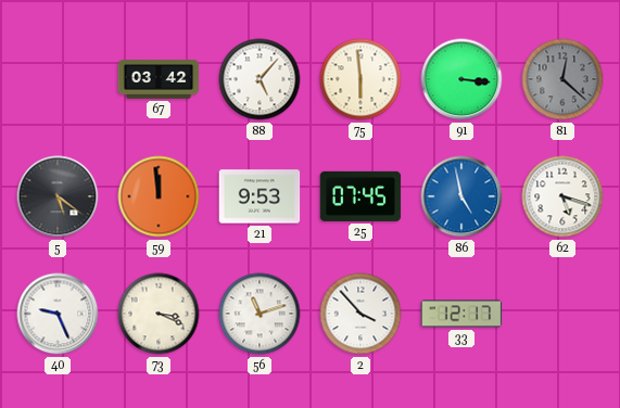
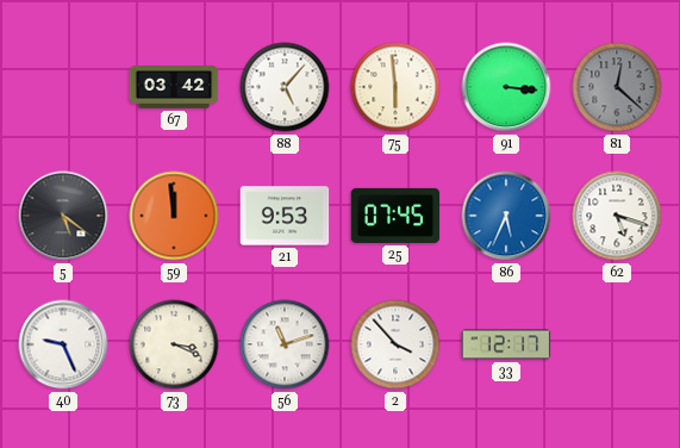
86: 4:58 -> 5:34 (506, 216)
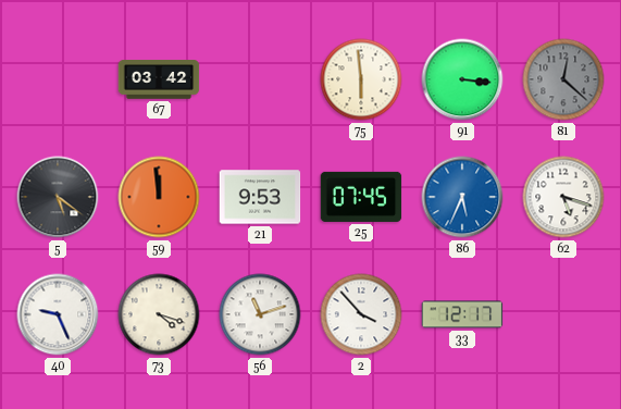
88: 5:07 -> none (285, 87)
73: 3:19 -> 4:18 (159, 314)
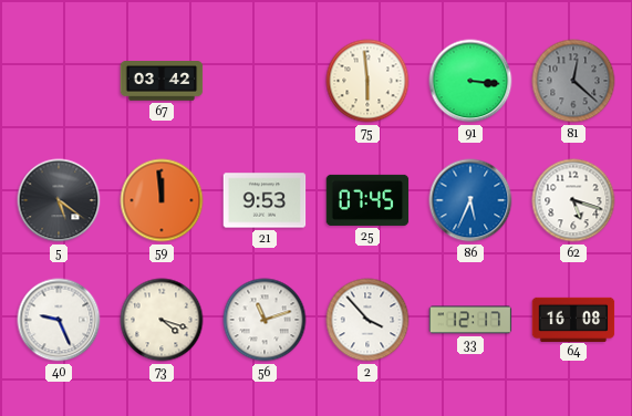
64: none -> 16:08 (573, 319)
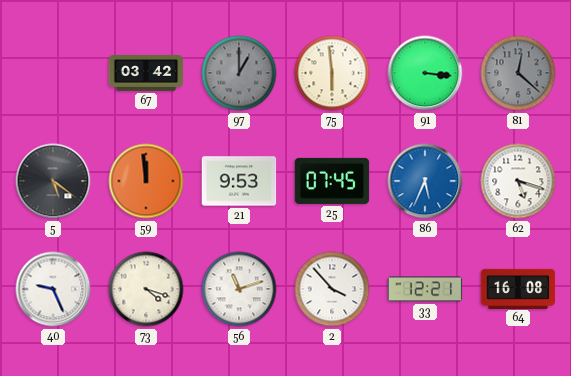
97: none -> 1:00 (239, 73)
33: 12:17 -> 12:21 (425, 289)
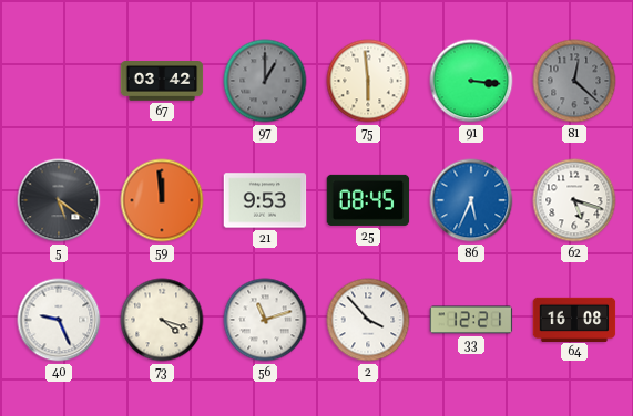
25: 07:45 -> 08:45 (368, 200)
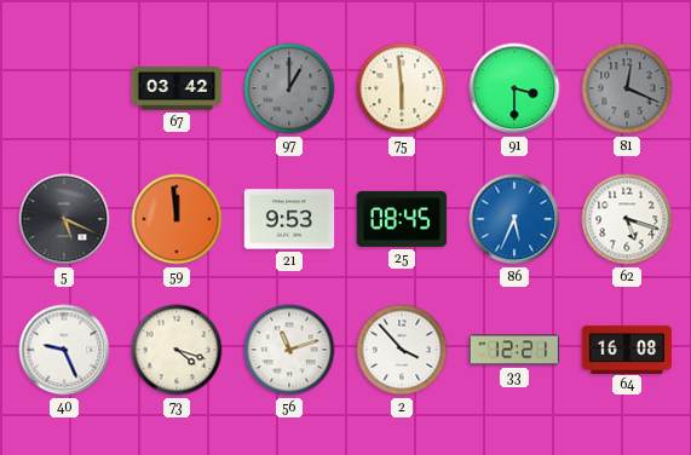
91: 3:16 -> 3:30 (514, 88)
81: 12:22 -> 12:19 (627, 88)
5: 5:21 -> 5:19 (64, 219)
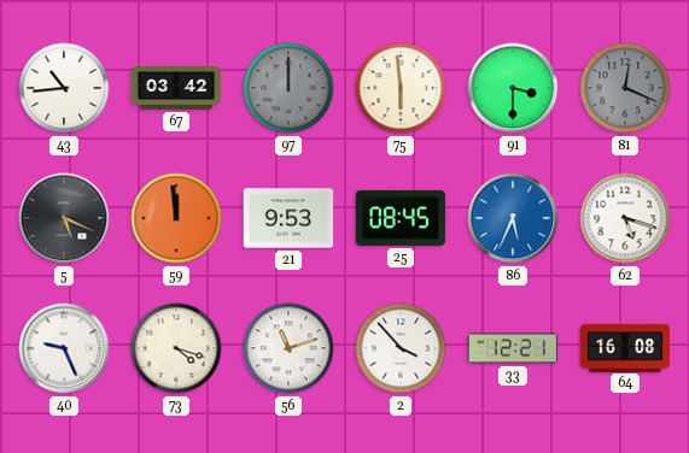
43: none -> 10:44 (64, 88)
97: 1:00 -> 12:00 (288, 88)
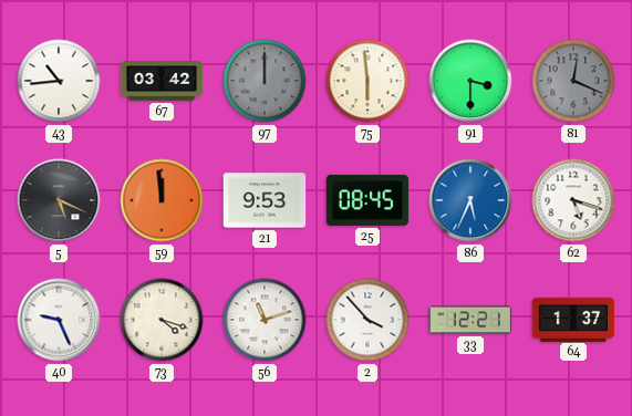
64: 16:08 -> 1:37 (573, 319)
